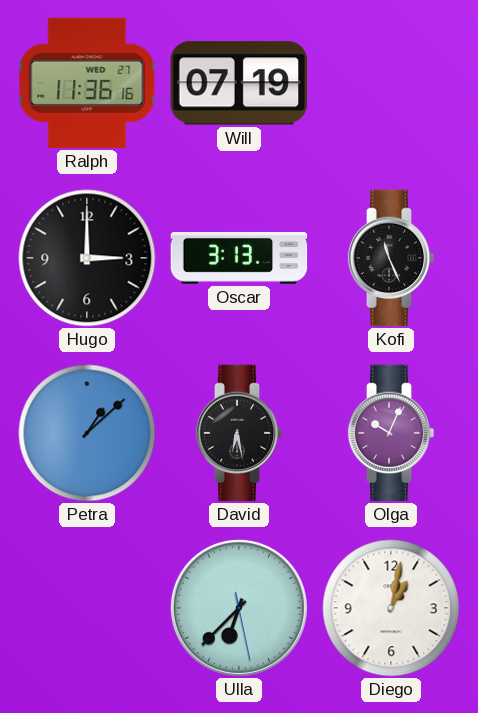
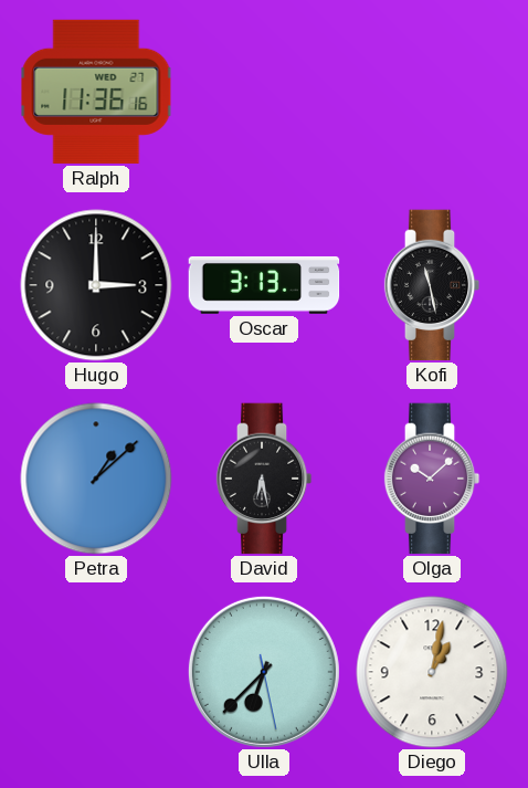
Will: 07:19 -> none (239, 83)
Kofi: 11:26 -> 11:28 (432, 285)
Olga: 10:04 -> 10:08 (432, 479)
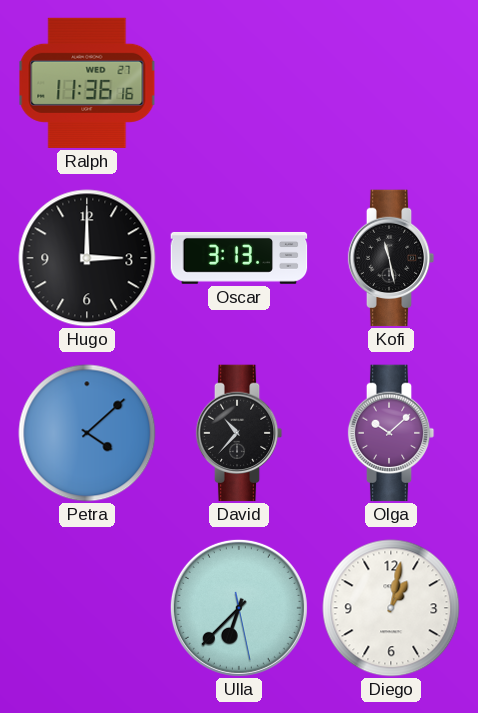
Petra: 1:08 -> 4:08 (87, 433)
David: 6:28 -> 10:37 (239, 433)
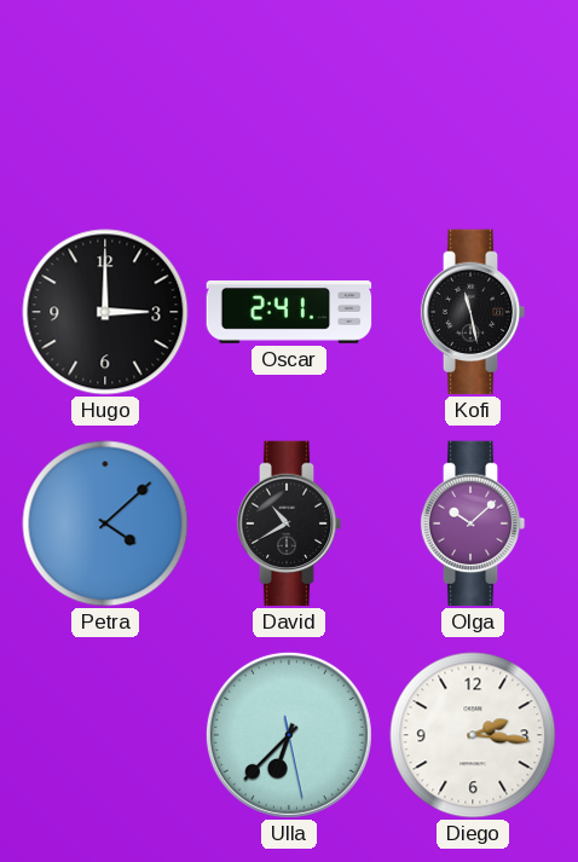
Ralph: 11:36 -> none (87, 83)
Oscar: 3:13 -> 2:41 (289, 312)
David: 10:37 -> 10:40 (289, 523)
Diego: 1:02 -> 2:16 (473, 735)
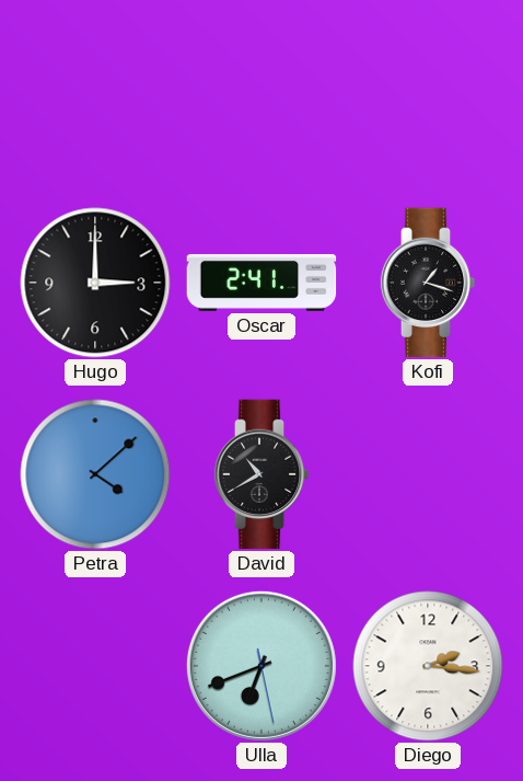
Kofi: 11:28 -> 1:18 (428, 283)
Olga: 10:08 -> none (473, 523)
Ulla: 6:37 -> 6:41 (261, 666)
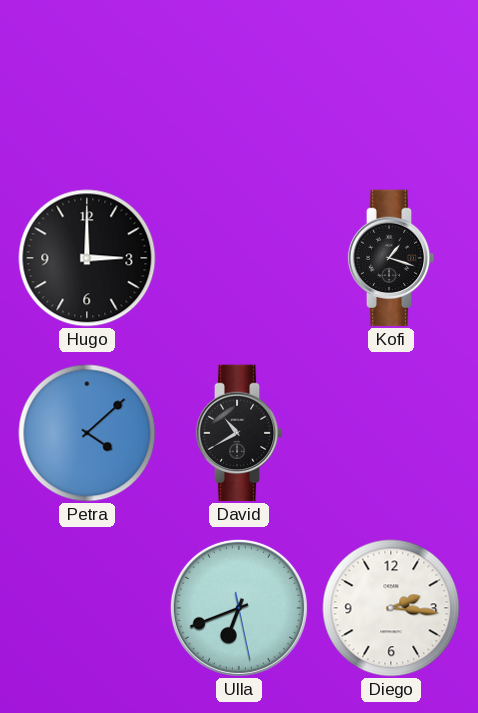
Oscar: 2:41 -> none (261, 283)
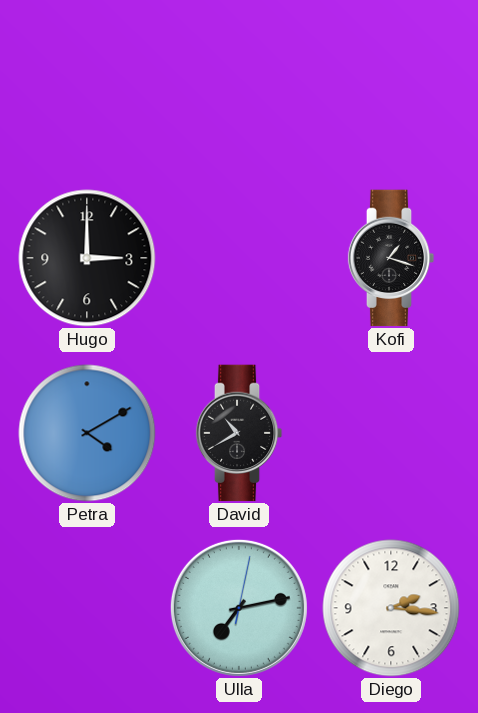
Petra: 4:08 -> 4:10 (87, 433)
Ulla: 6:41 -> 7:13 (239, 608)
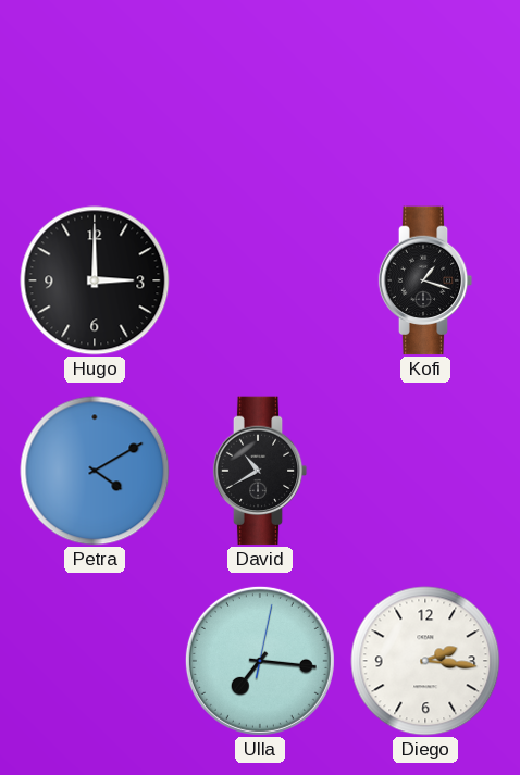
Ulla: 7:13 -> 7:16 (260, 661)
